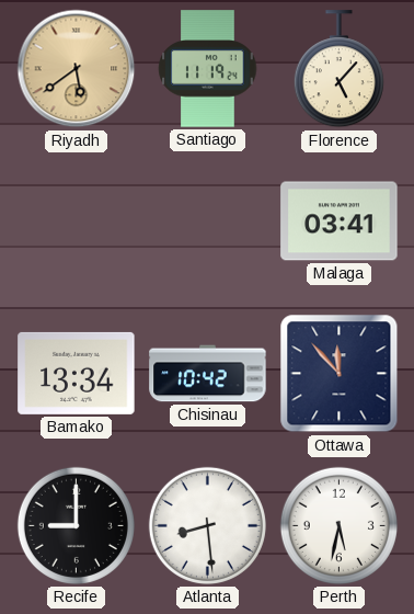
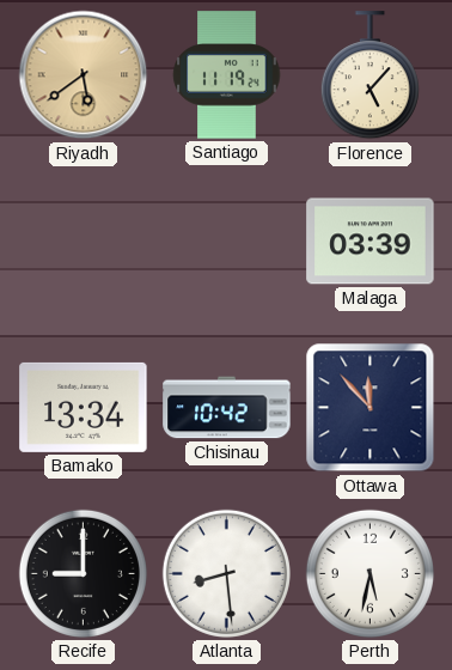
Malaga: 03:41 -> 03:39 (371, 242)
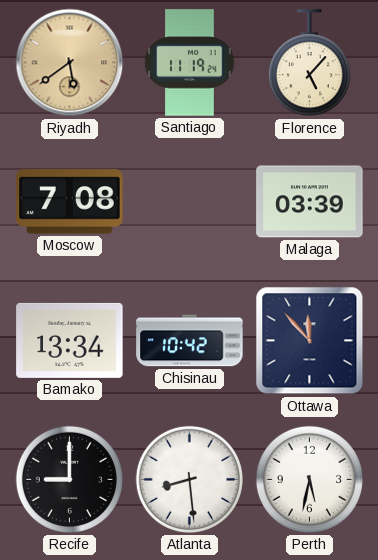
Moscow: none -> 7:08 (70, 202)
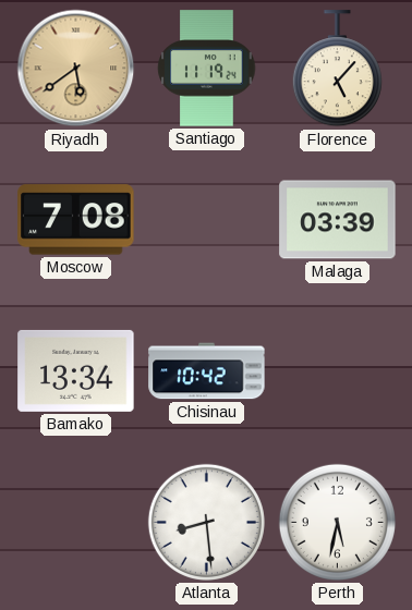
Ottawa: 11:53 -> none (310, 341)
Recife: 9:00 -> none (69, 479)
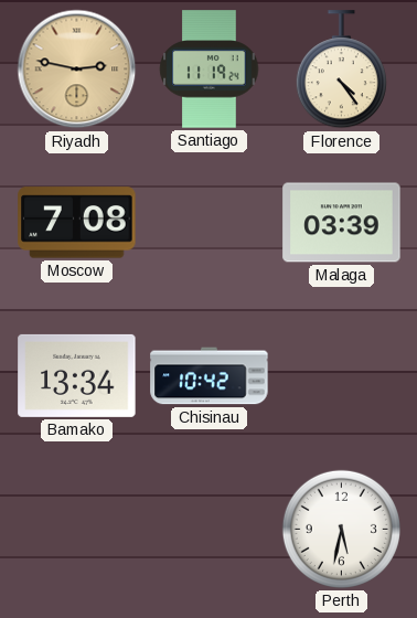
Riyadh: 5:39 -> 2:47 (77, 70)
Florence: 5:07 -> 4:24 (341, 70)
Atlanta: 8:29 -> none (206, 522)
